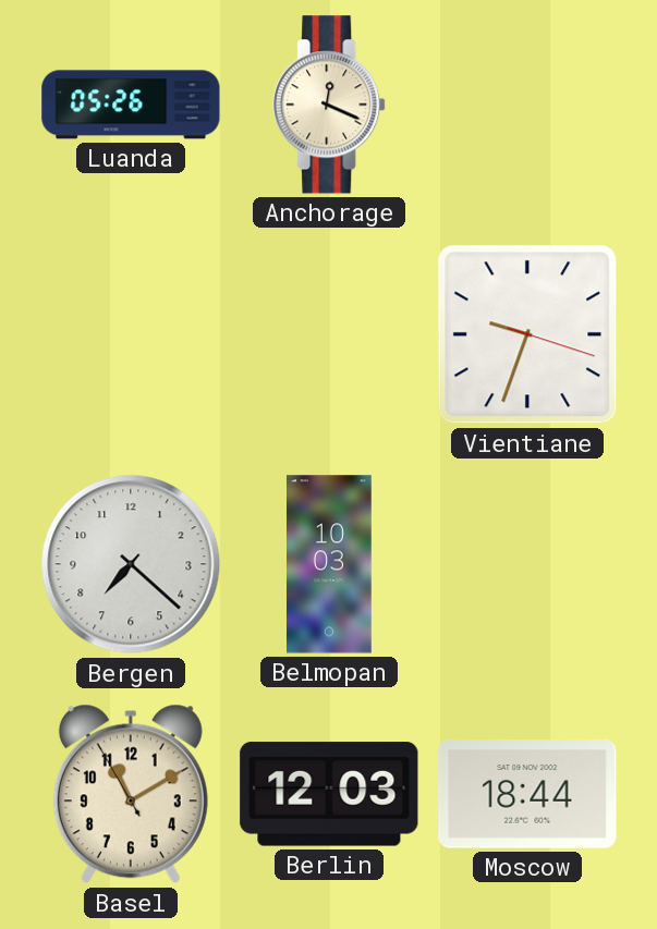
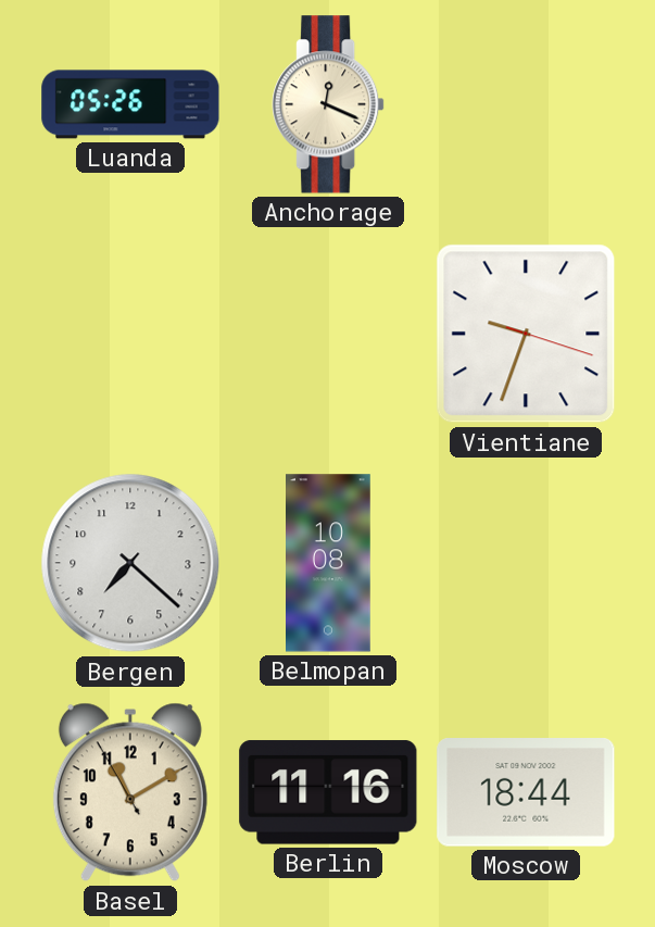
Belmopan: 10:03 -> 10:08 (329, 563)
Berlin: 12:03 -> 11:16 (328, 792)
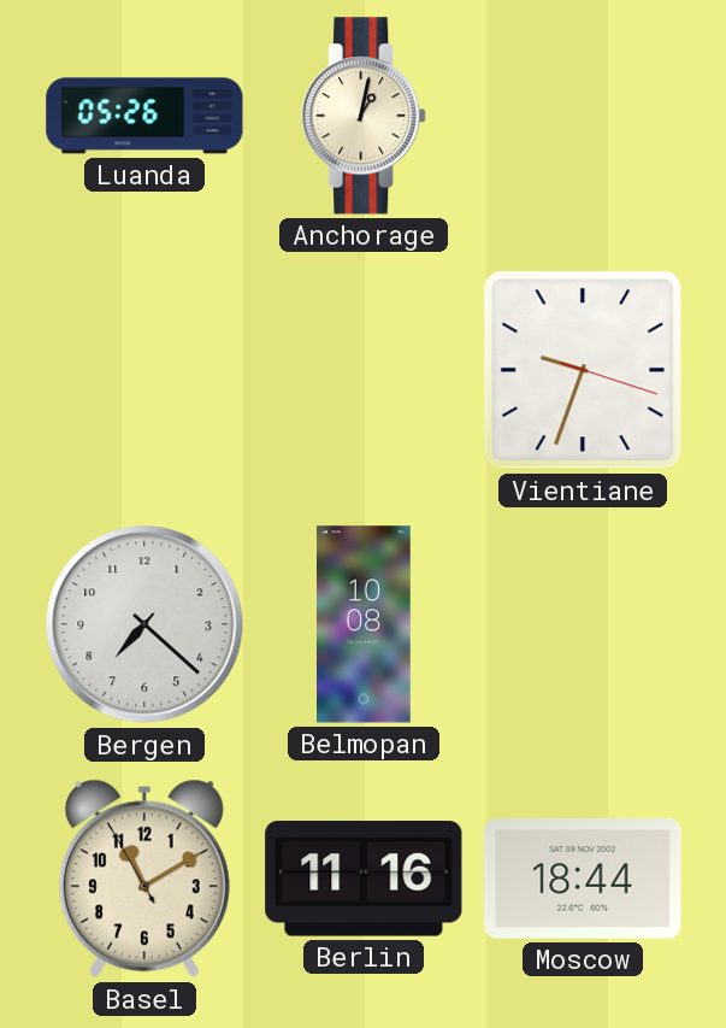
Anchorage: 12:19 -> 1:02 (364, 116)
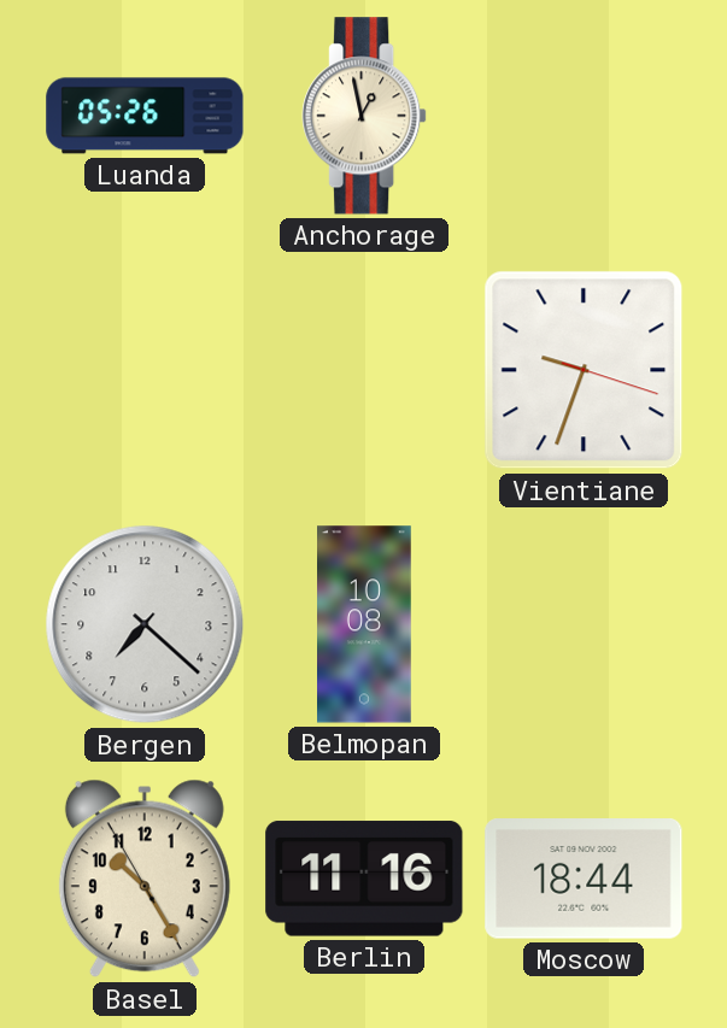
Anchorage: 1:02 -> 12:58 (364, 116)
Basel: 11:09 -> 10:24 (145, 879)
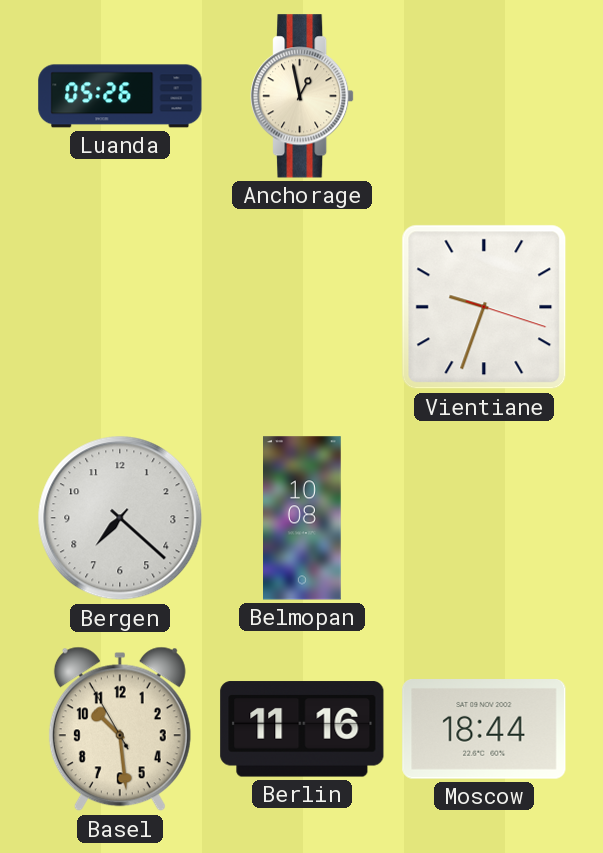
Basel: 10:24 -> 10:28 (120, 729)
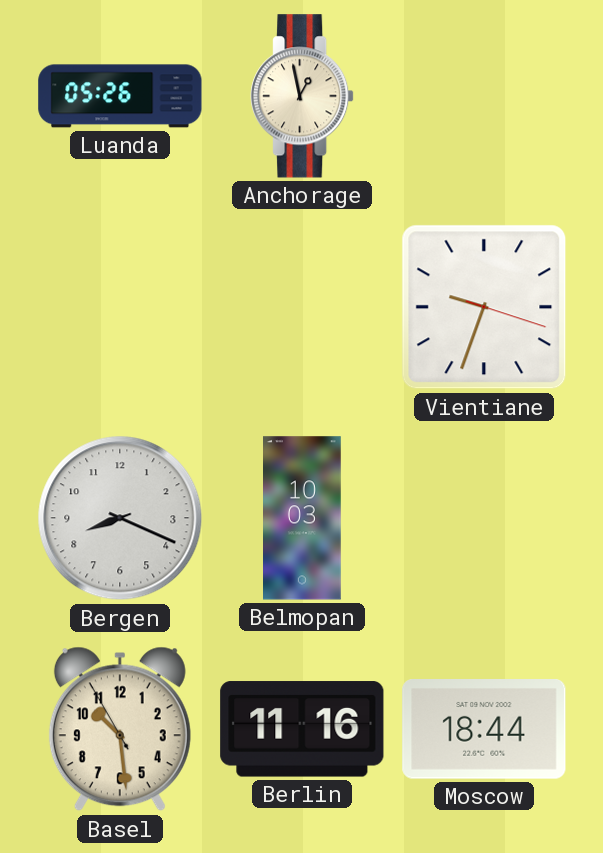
Bergen: 7:22 -> 8:19 (120, 518)
Belmopan: 10:08 -> 10:03 (303, 518)
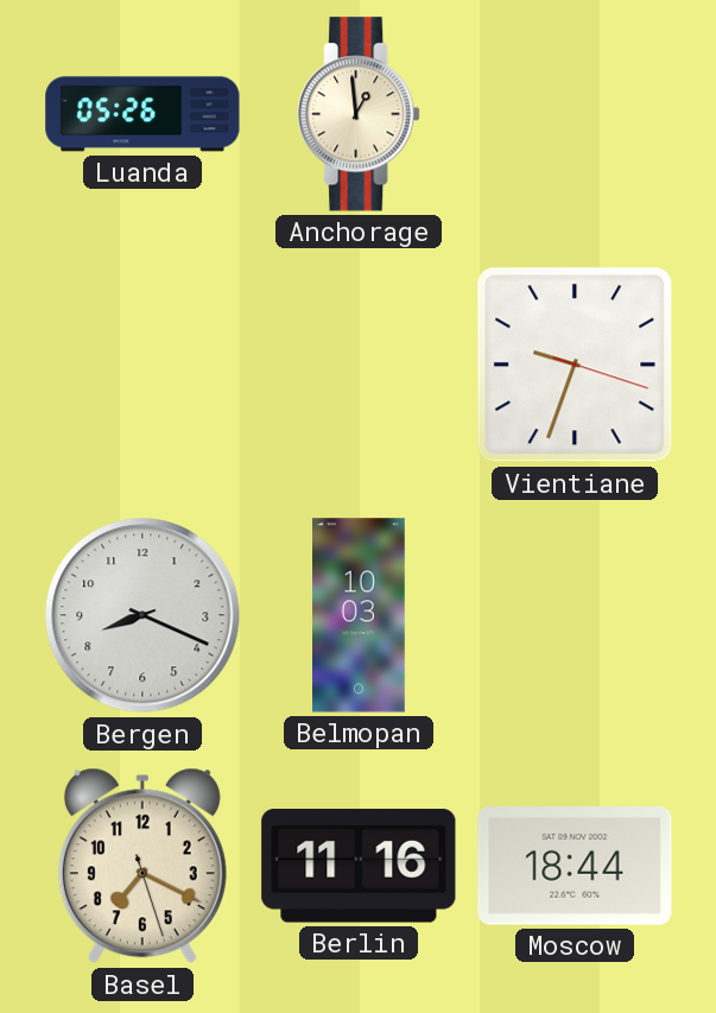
Anchorage: 12:58 -> 12:59 (359, 114)
Basel: 10:28 -> 7:19 (142, 866)
